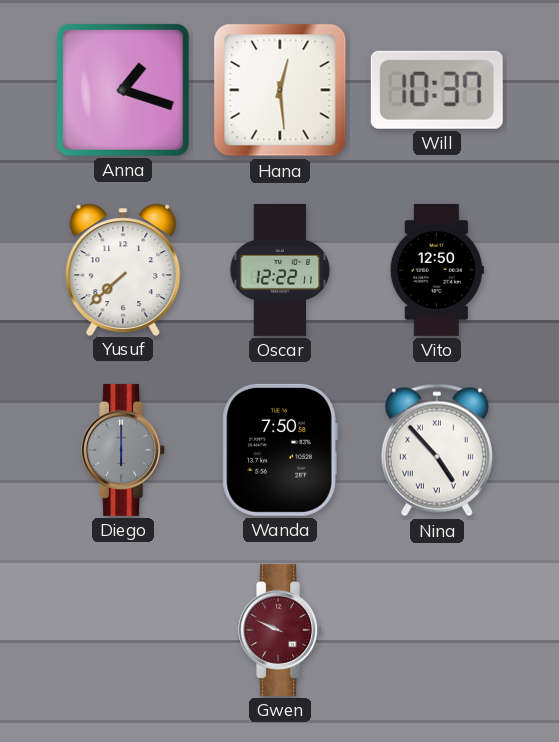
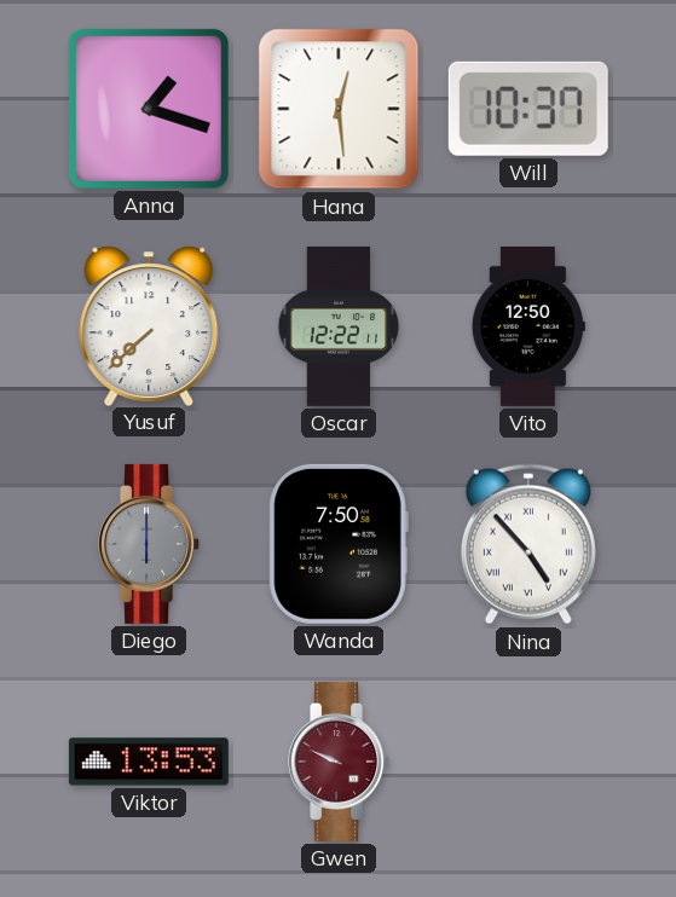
Viktor: none -> 13:53 (149, 762)
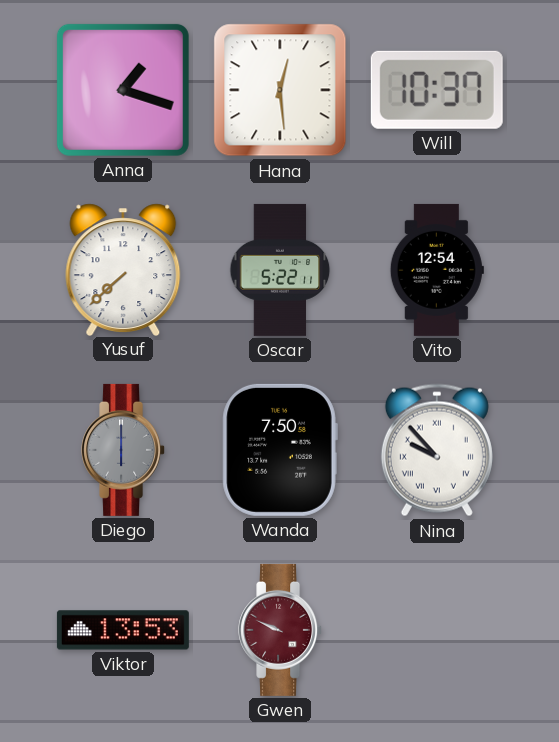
Oscar: 12:22 -> 5:22 (280, 270)
Vito: 12:50 -> 12:54 (437, 270)
Nina: 4:53 -> 9:53 (437, 450)
